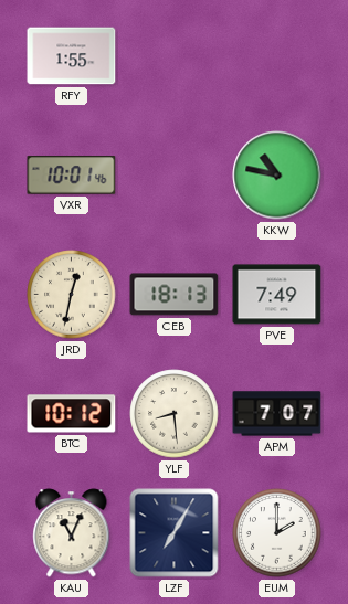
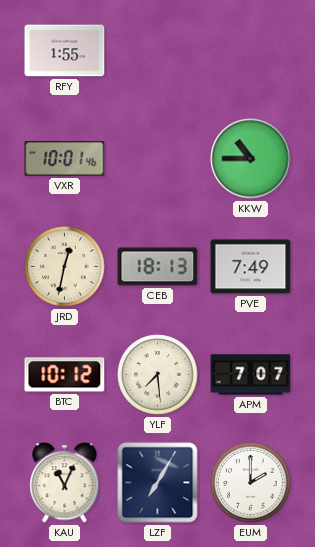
KKW: 10:47 -> 10:45 (251, 159)
YLF: 8:29 -> 7:29 (158, 375)
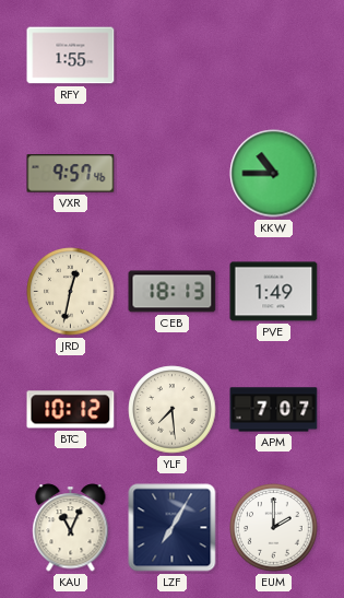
VXR: 10:01 -> 9:57 (71, 174)
PVE: 7:49 -> 1:49 (274, 292)
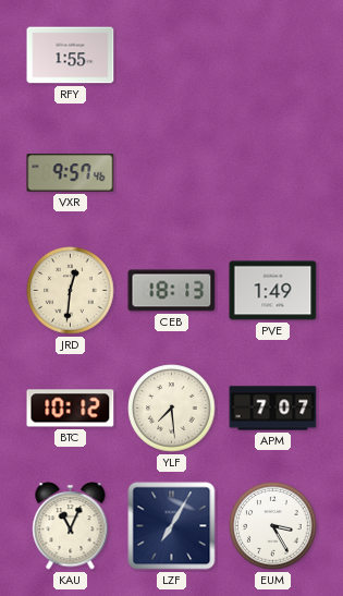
KKW: 10:45 -> none (274, 174)
JRD: 12:32 -> 12:31 (71, 291)
EUM: 2:00 -> 3:25 (273, 526)
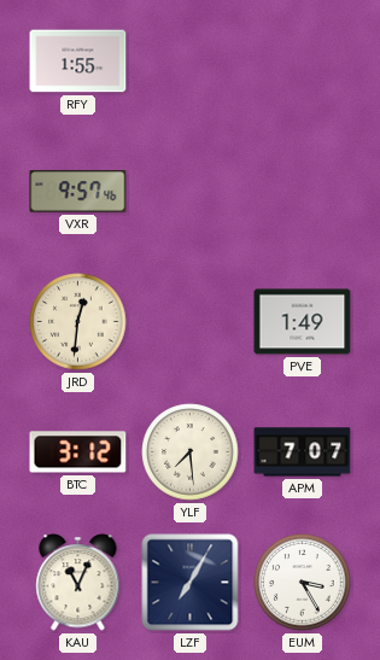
CEB: 18:13 -> none (172, 291)
BTC: 10:12 -> 3:12 (78, 452)
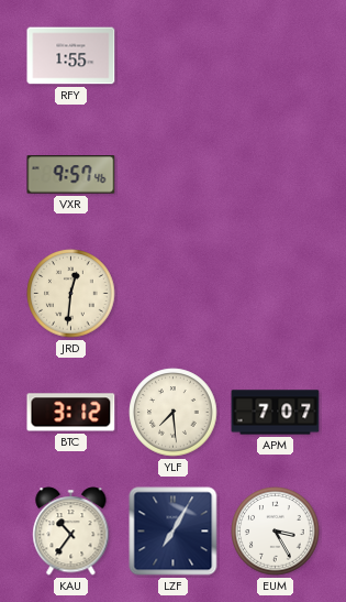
PVE: 1:49 -> none (303, 322)
KAU: 11:04 -> 10:36 (71, 532)
